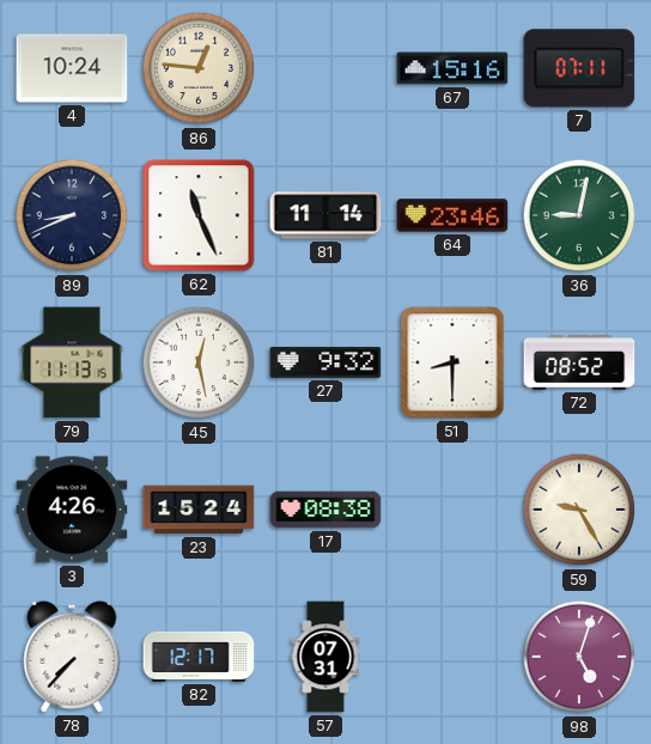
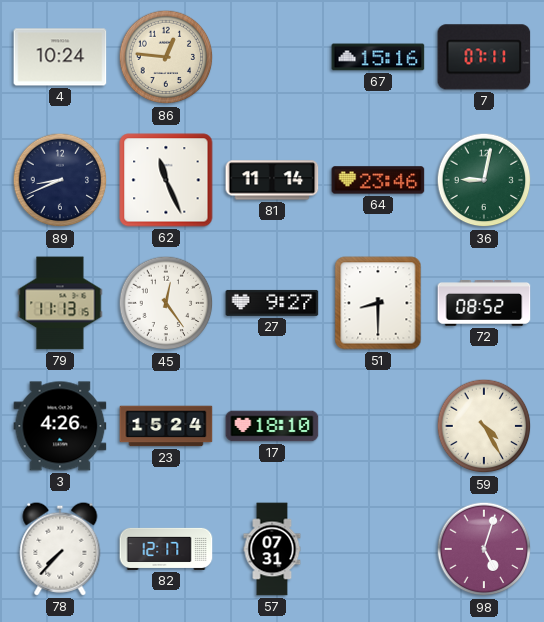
45: 12:28 -> 12:24 (166, 303)
27: 9:32 -> 9:27 (272, 303)
17: 08:38 -> 18:10 (272, 426)
59: 9:25 -> 4:25 (484, 426)
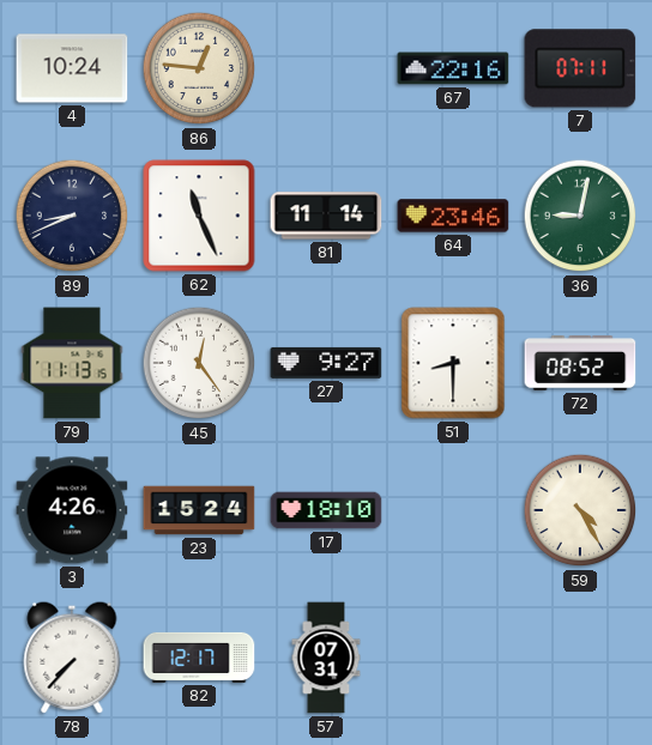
67: 15:16 -> 22:16 (453, 68)
98: 5:03 -> none (484, 549)
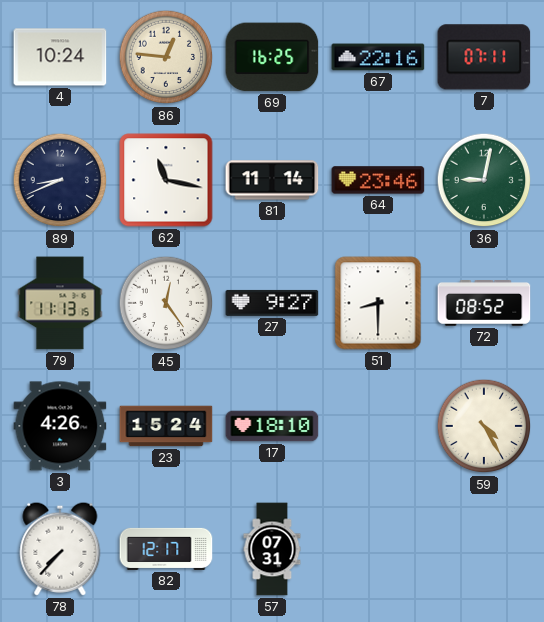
69: none -> 16:25 (272, 57)
62: 11:26 -> 11:17 (166, 180)
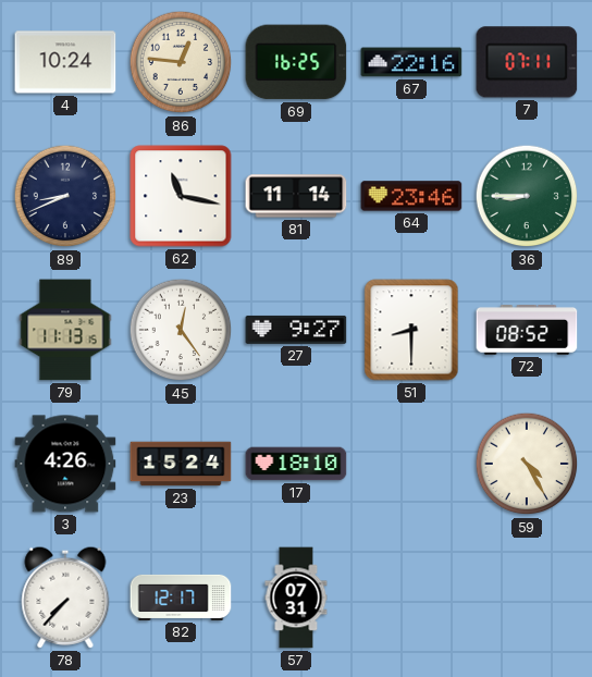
36: 9:02 -> 8:45 (527, 196)
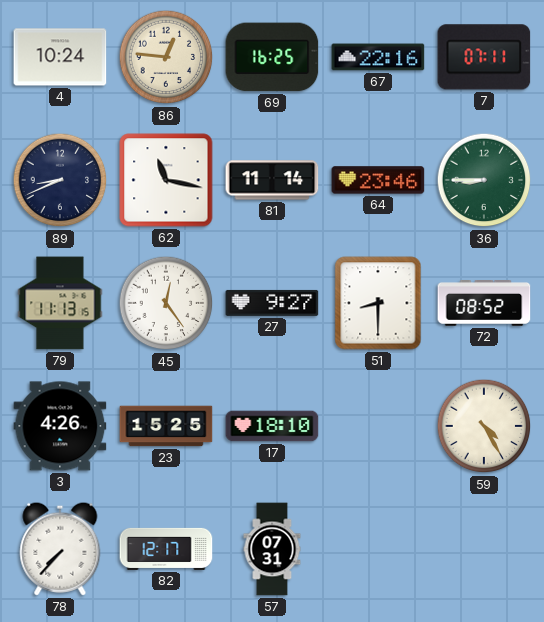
23: 15:24 -> 15:25 (166, 426)
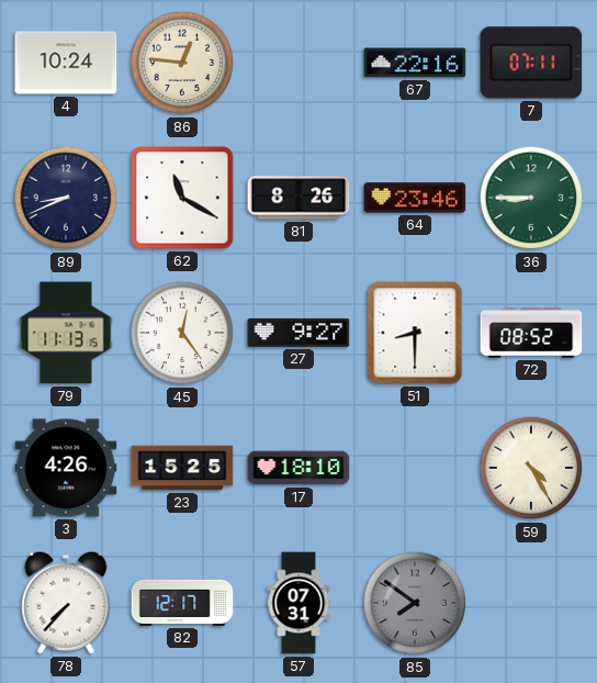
69: 16:25 -> none (272, 57)
62: 11:17 -> 11:20 (182, 198)
81: 11:14 -> 8:26 (298, 198)
85: none -> 7:51 (415, 603)
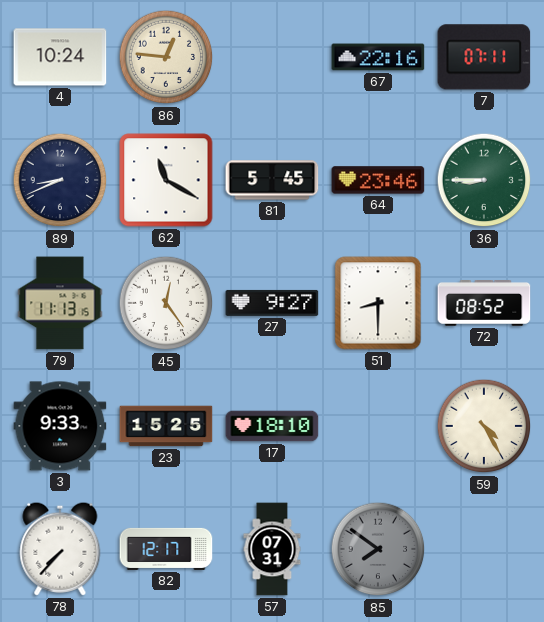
81: 8:26 -> 5:45 (272, 180)
3: 4:26 -> 9:33 (60, 426)
